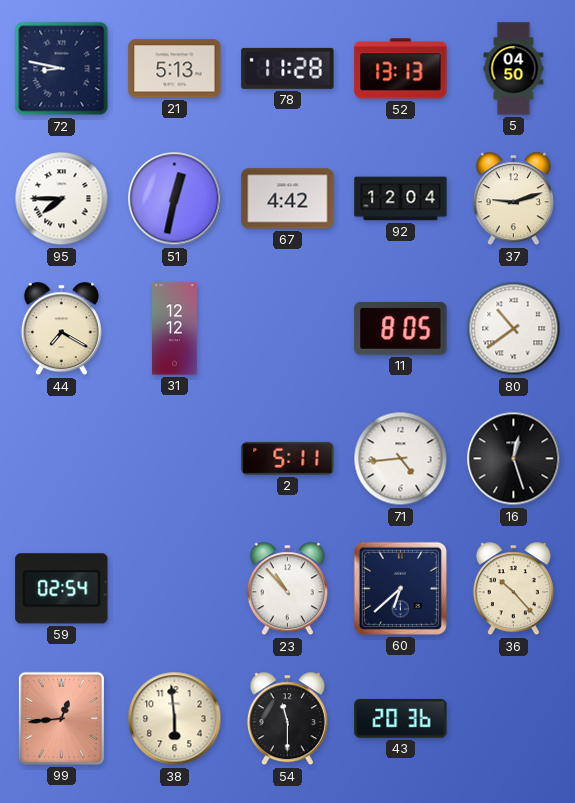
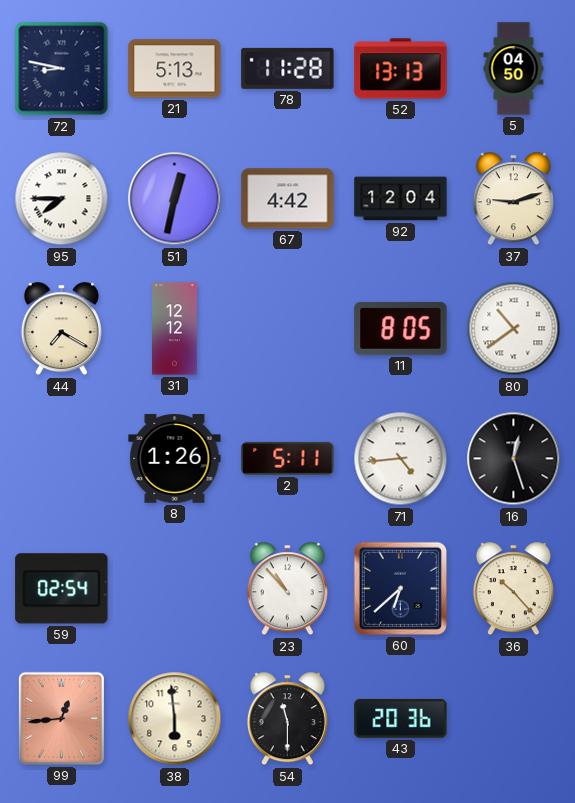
8: none -> 1:26 (175, 459)
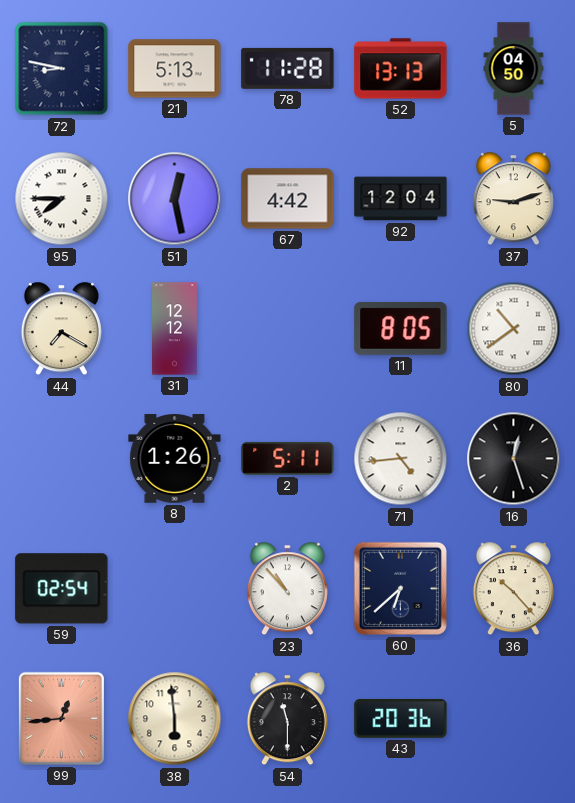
51: 12:32 -> 12:28 (175, 199)
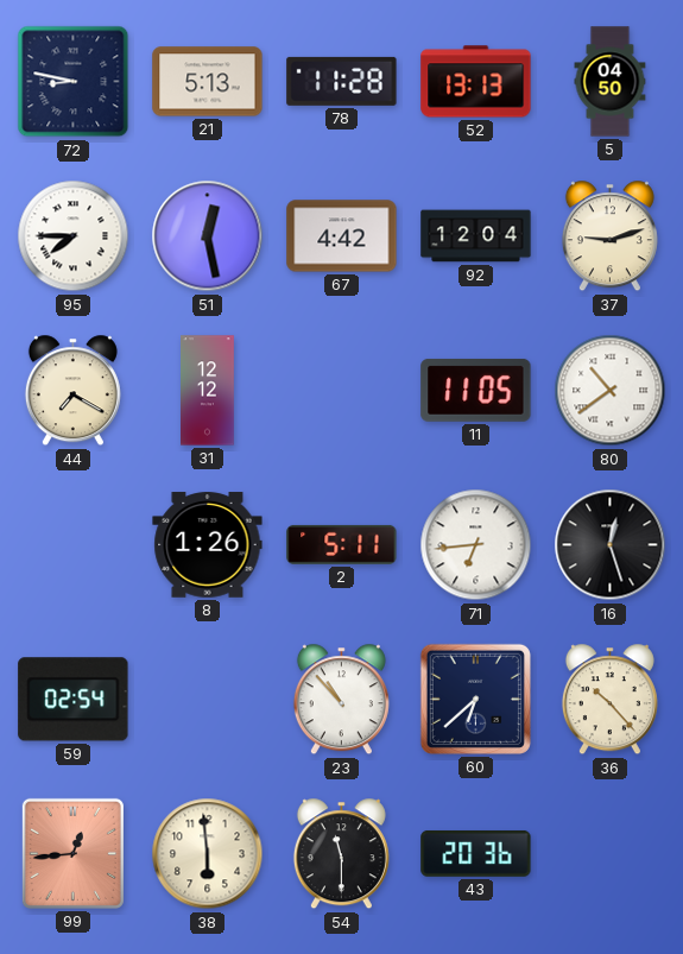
11: 8:05 -> 11:05 (476, 390)
71: 4:44 -> 6:44 (476, 545)
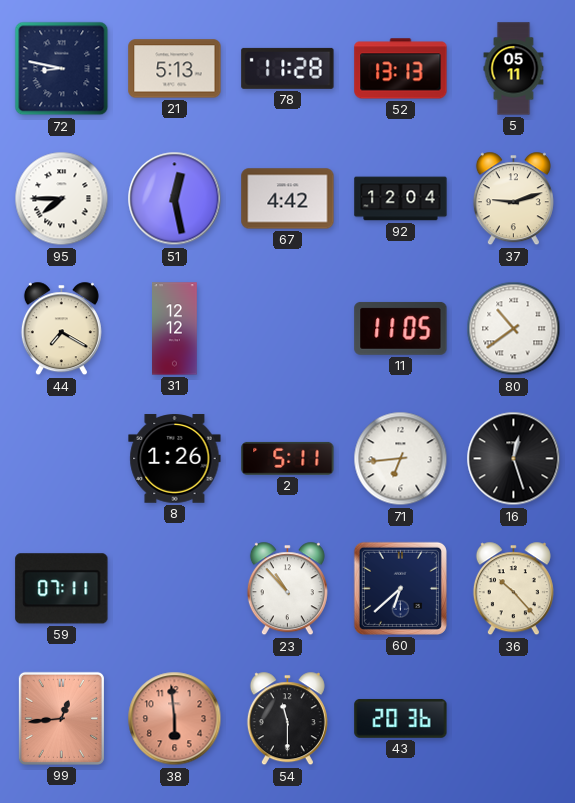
5: 04:50 -> 05:11 (514, 69)
59: 02:54 -> 07:11 (62, 589)
38 dial: cream -> salmon (175, 719)
